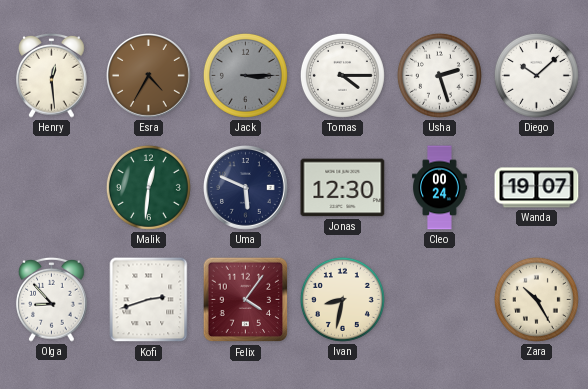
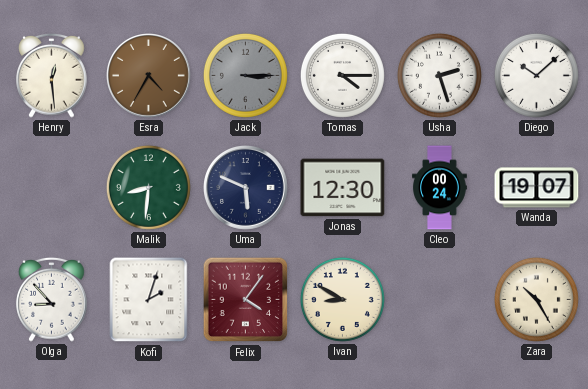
Malik: 12:31 -> 8:31 (148, 187)
Kofi: 2:42 -> 2:03 (149, 300)
Ivan: 8:32 -> 8:50 (342, 299)
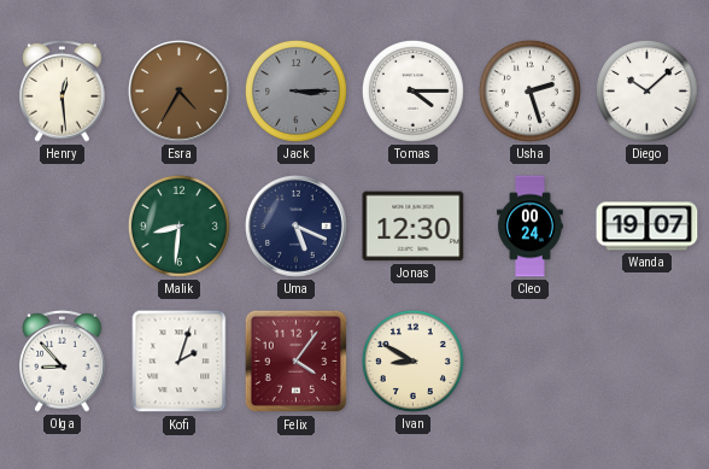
Uma: 5:49 -> 5:19 (297, 227)
Zara: 10:25 -> none (536, 299)
